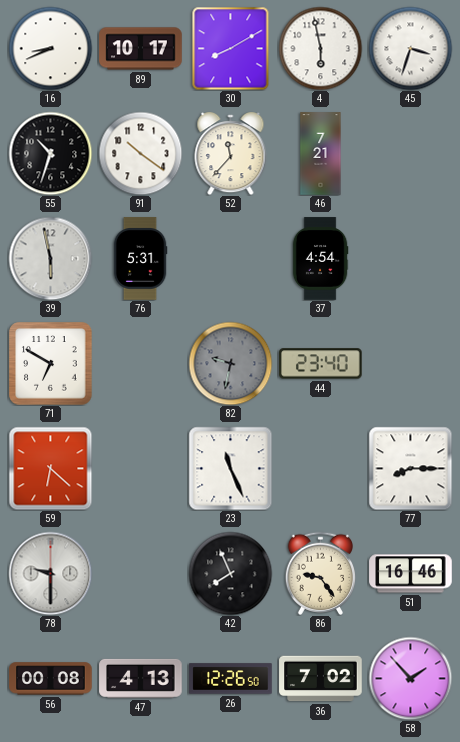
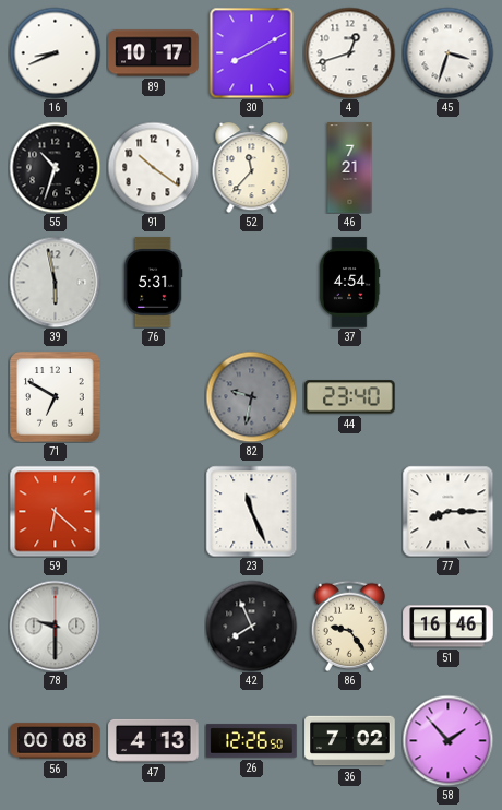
4: 5:58 -> 12:42 (349, 52)
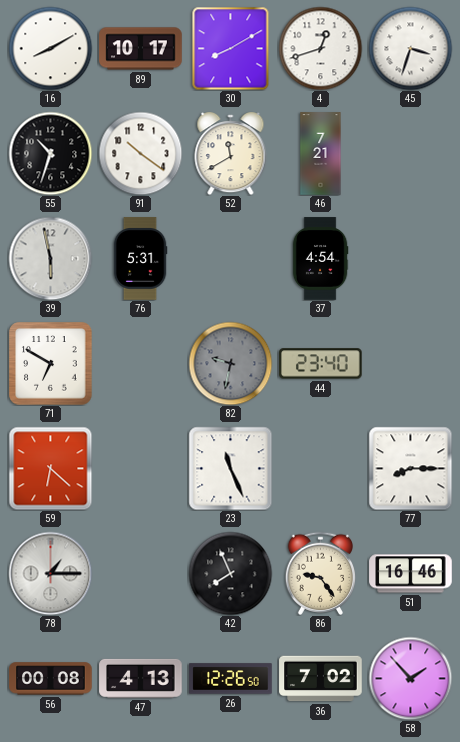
16: 8:41 -> 8:10 (50, 48)
52: 11:37 -> 11:40 (231, 154)
78: 9:30 -> 1:15 (50, 573)
